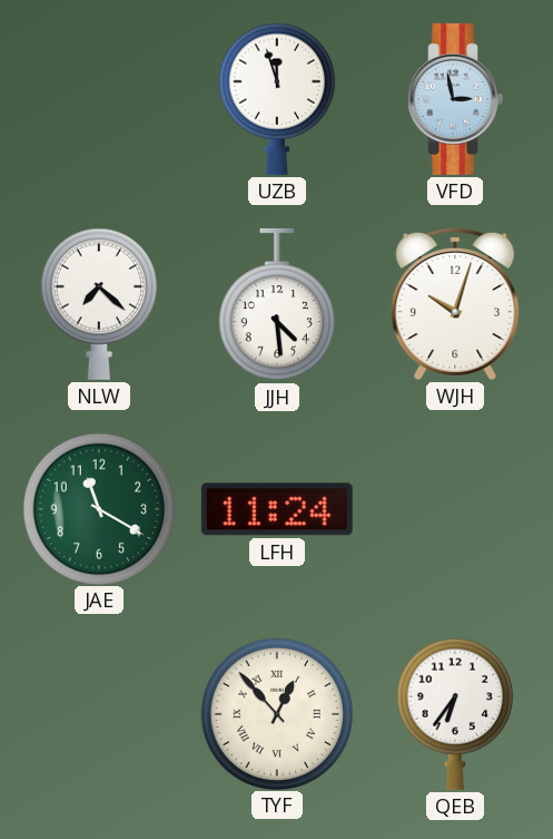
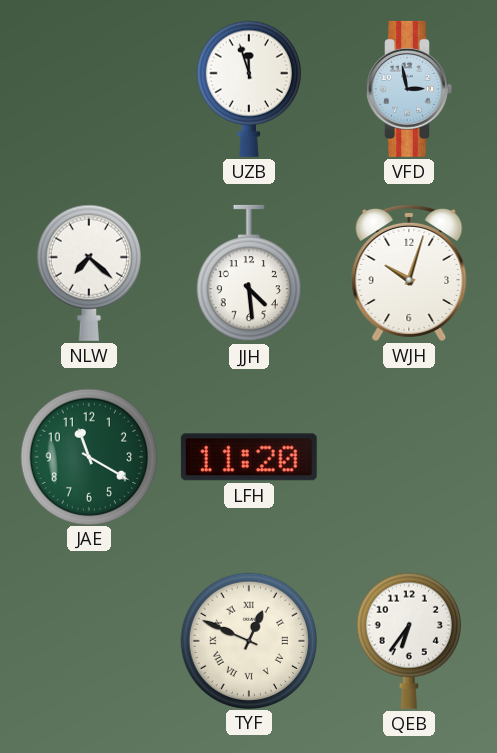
LFH: 11:24 -> 11:20 (249, 457)
TYF: 12:53 -> 12:49 (248, 640)
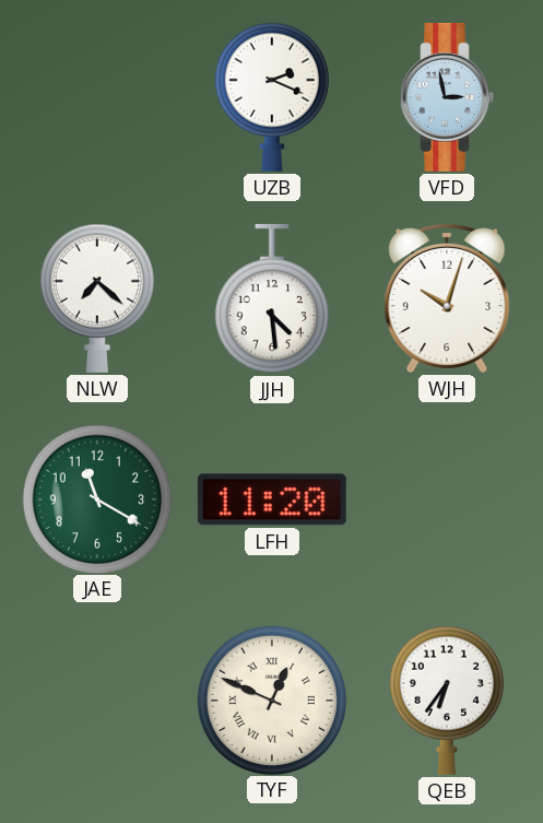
UZB: 11:57 -> 2:19 (272, 97)
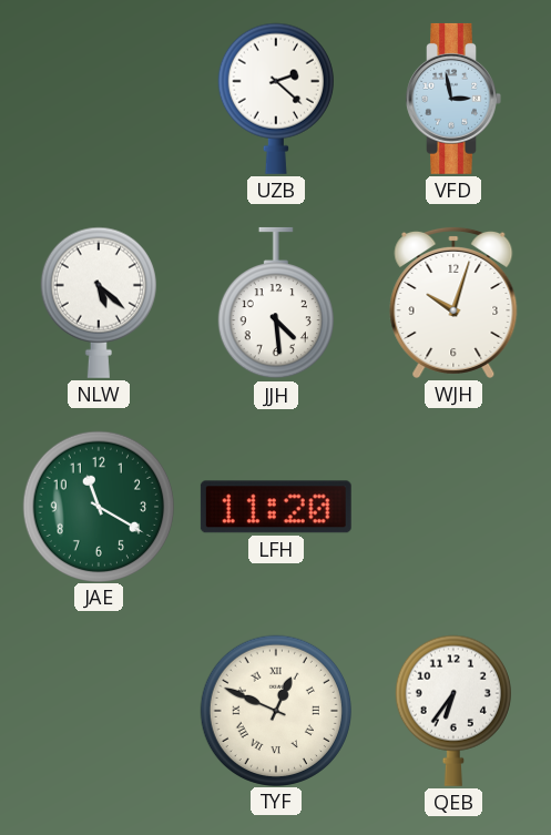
UZB: 2:19 -> 2:22 (276, 99)
NLW: 7:22 -> 5:22 (99, 303)
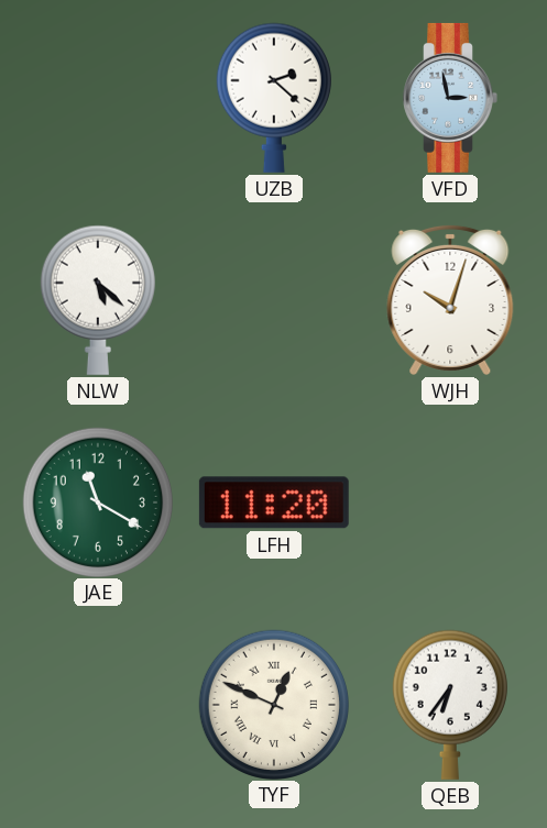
JJH: 4:29 -> none (276, 303)
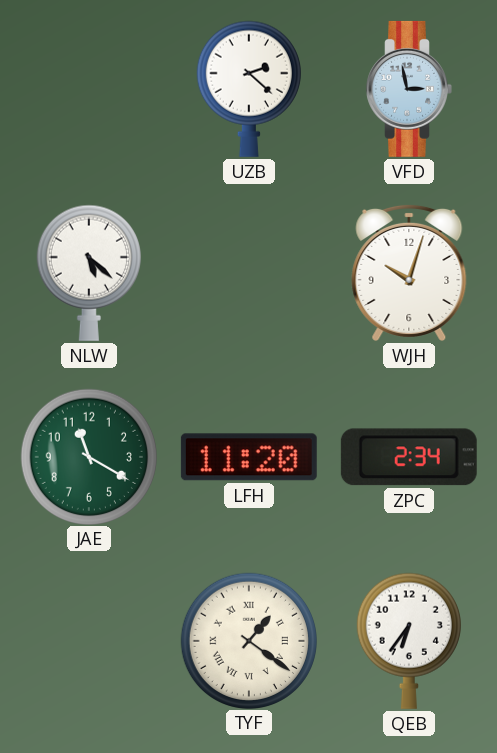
ZPC: none -> 2:34 (409, 457)
TYF: 12:49 -> 1:21 (248, 640)
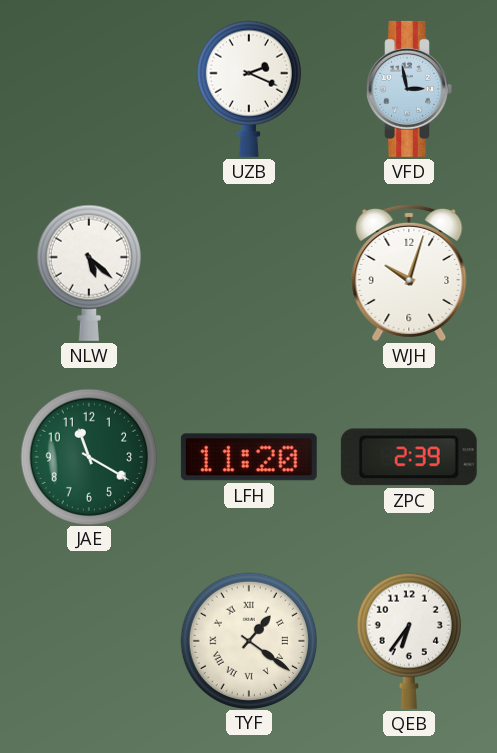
UZB: 2:22 -> 2:19 (249, 89)
ZPC: 2:34 -> 2:39 (409, 457)
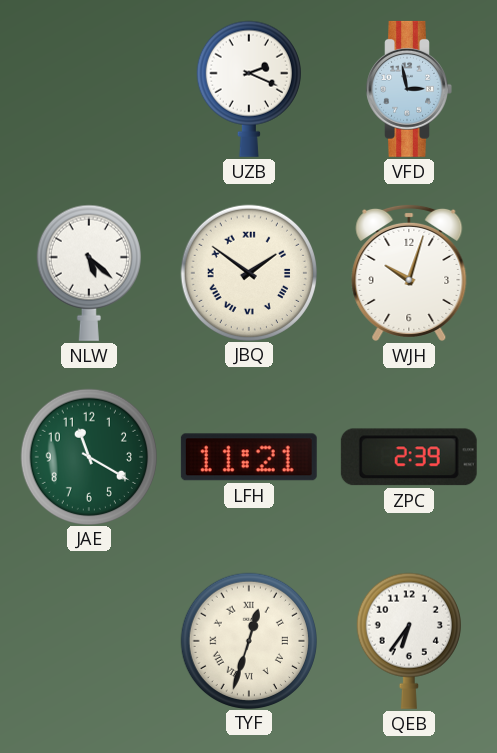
JBQ: none -> 1:51 (248, 272)
LFH: 11:20 -> 11:21 (249, 457)
TYF: 1:21 -> 12:33 (248, 640)
